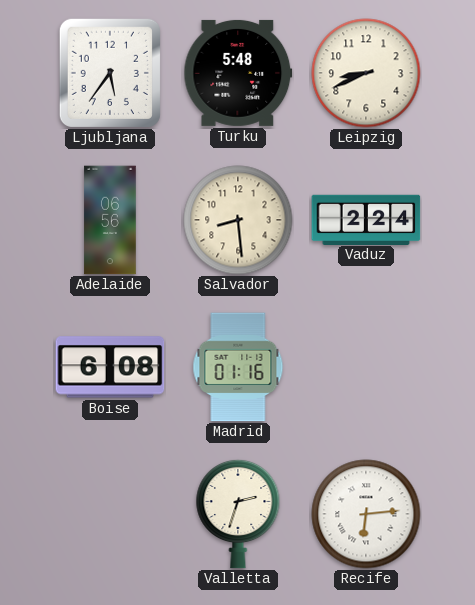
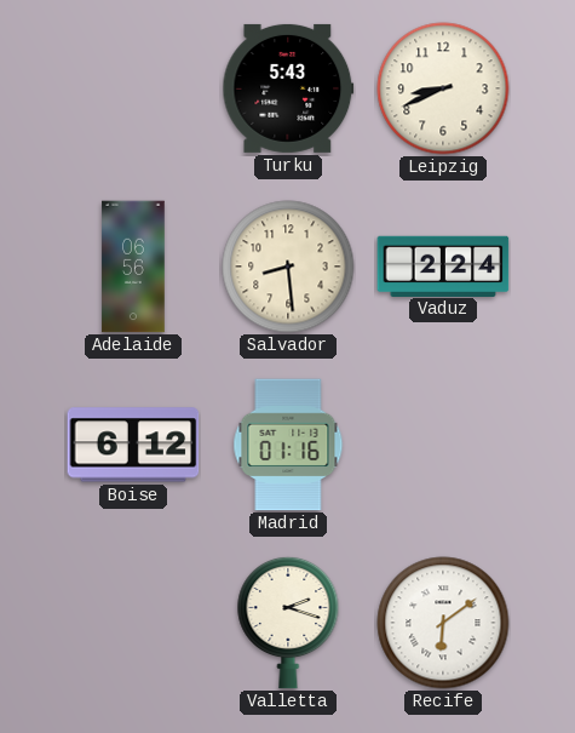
Ljubljana: 5:36 -> none (110, 73)
Turku: 5:48 -> 5:43 (288, 88)
Boise: 6:08 -> 6:12 (133, 445)
Valletta: 2:33 -> 2:18 (288, 623)
Recife: 6:14 -> 6:09 (443, 623)
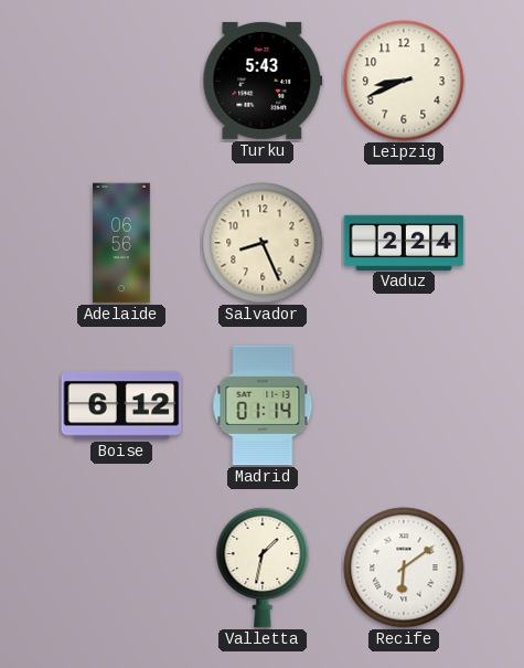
Salvador: 8:29 -> 8:26 (263, 243)
Madrid: 01:16 -> 01:14 (263, 405)
Valletta: 2:18 -> 1:32 (263, 568)
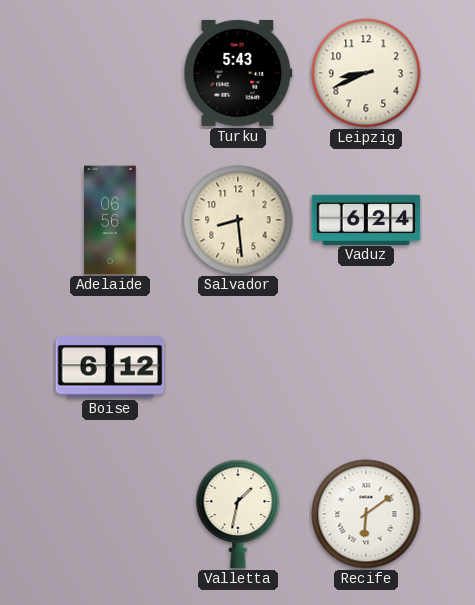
Salvador: 8:26 -> 8:29 (238, 220)
Vaduz: 2:24 -> 6:24 (366, 219)
Madrid: 01:14 -> none (263, 405)
